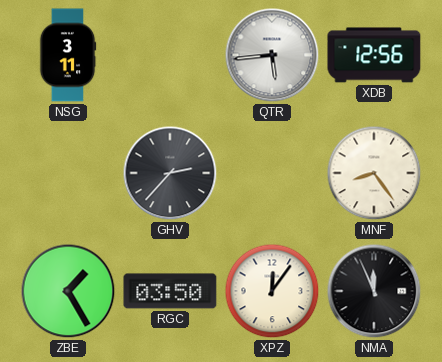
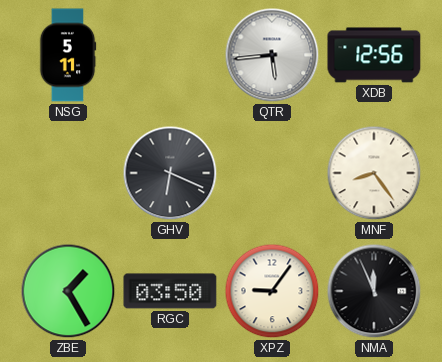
NSG: 3:11 -> 5:11 (68, 55)
GHV: 2:37 -> 6:19 (170, 173)
XPZ: 12:06 -> 9:06 (272, 291)
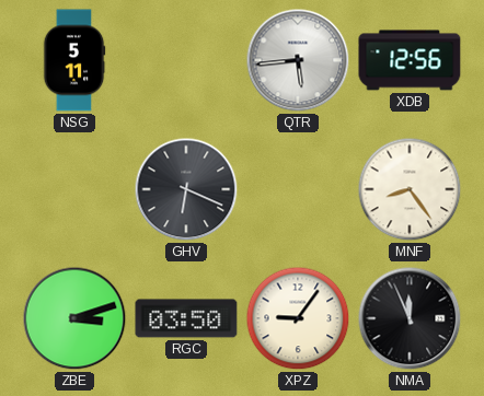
ZBE: 1:25 -> 3:12 (74, 318)
